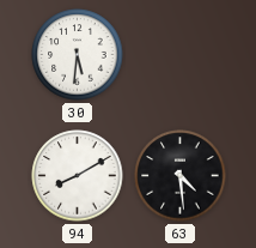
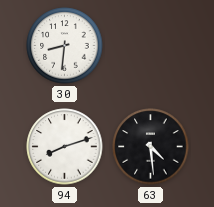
30: 5:31 -> 8:31 (65, 46)
94: 8:10 -> 8:12 (65, 147)
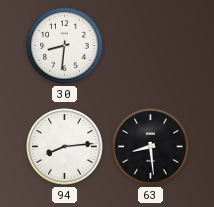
94: 8:12 -> 8:14 (65, 147)
63: 4:29 -> 8:29 (151, 147)
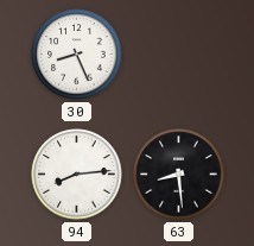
30: 8:31 -> 8:26 (77, 55)
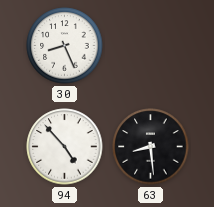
94: 8:14 -> 4:53 (65, 147)
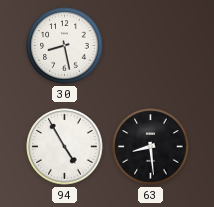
30: 8:26 -> 8:28 (65, 46)
94: 4:53 -> 4:55 (65, 147)
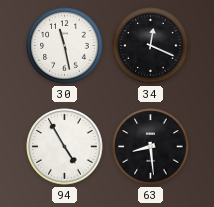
30: 8:28 -> 11:28 (65, 46)
34: none -> 12:19 (151, 46)
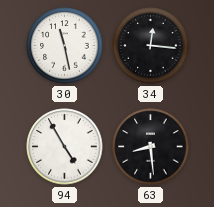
34: 12:19 -> 12:16 (151, 46)
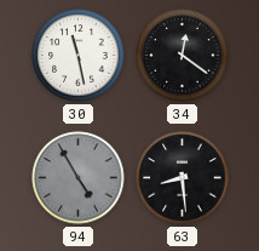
34: 12:16 -> 12:21 (183, 56)
94 dial: white -> grey (79, 178)
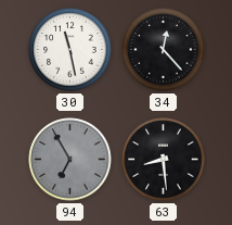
34: 12:21 -> 12:23 (164, 50)
94: 4:55 -> 6:55 (70, 160)
